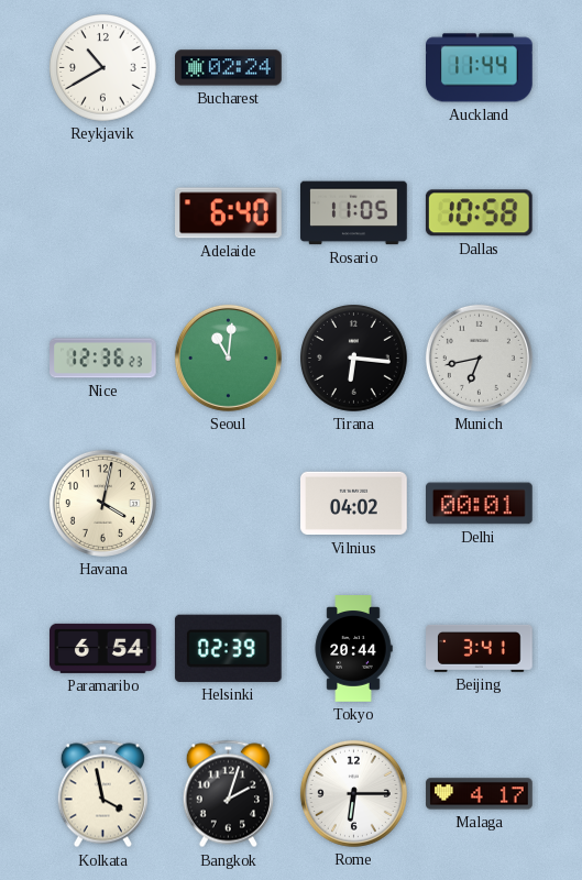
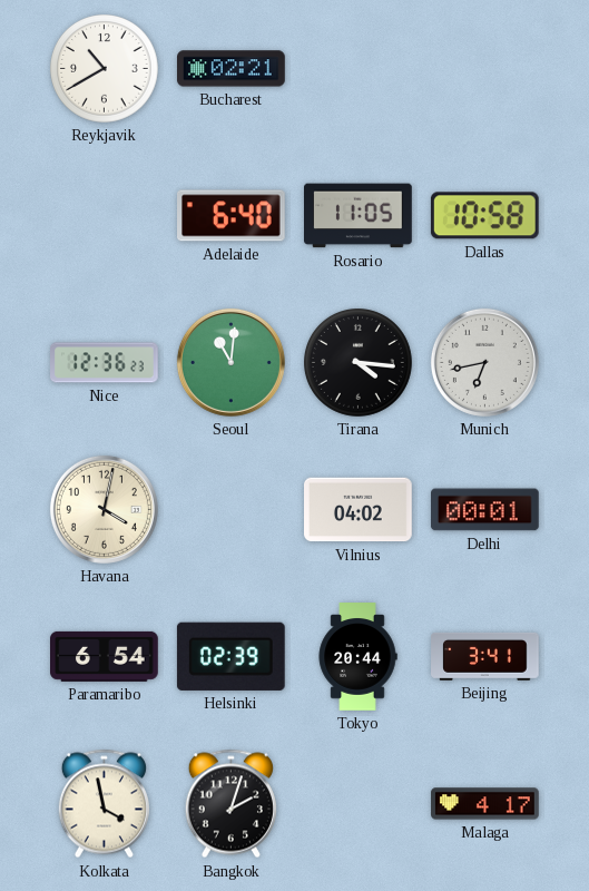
Bucharest: 02:24 -> 02:21 (232, 69)
Auckland: 11:44 -> none (480, 68)
Tirana: 6:16 -> 4:16 (359, 363)
Rome: 6:15 -> none (353, 793)
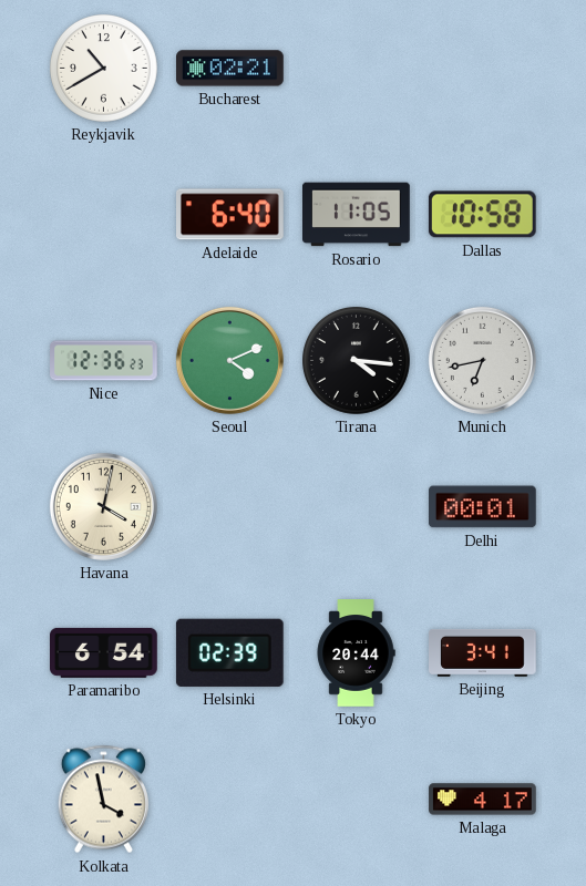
Seoul: 11:01 -> 4:11 (229, 360)
Vilnius: 04:02 -> none (359, 510)
Bangkok: 2:03 -> none (230, 804)
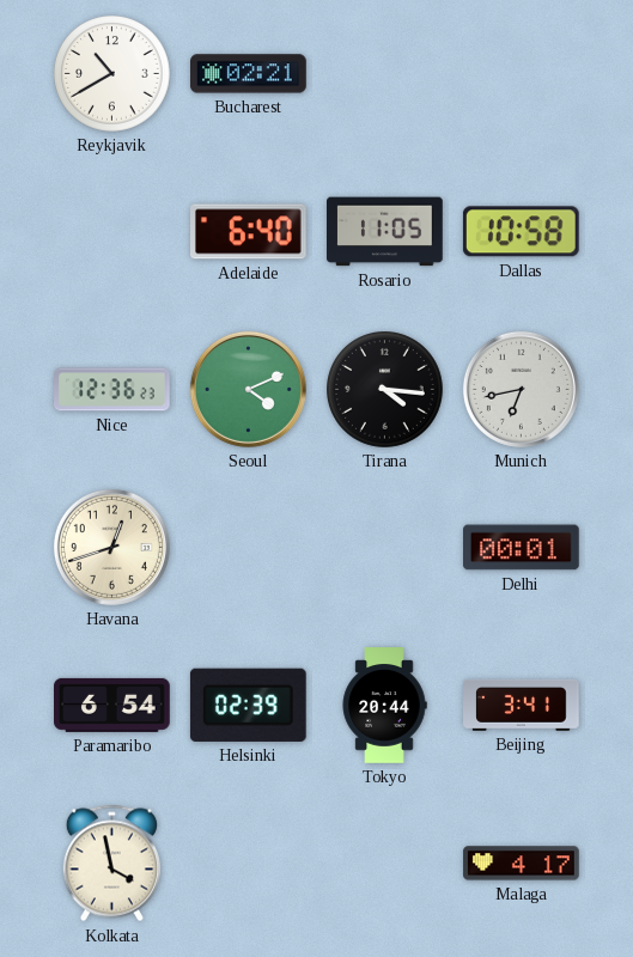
Havana: 4:02 -> 12:42 (111, 547)
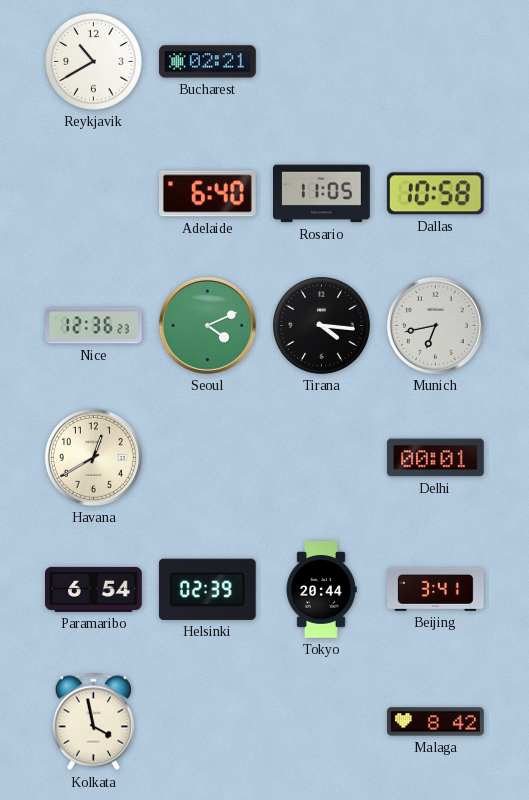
Havana: 12:42 -> 12:40 (93, 457)
Malaga: 4:17 -> 8:42 (436, 722)
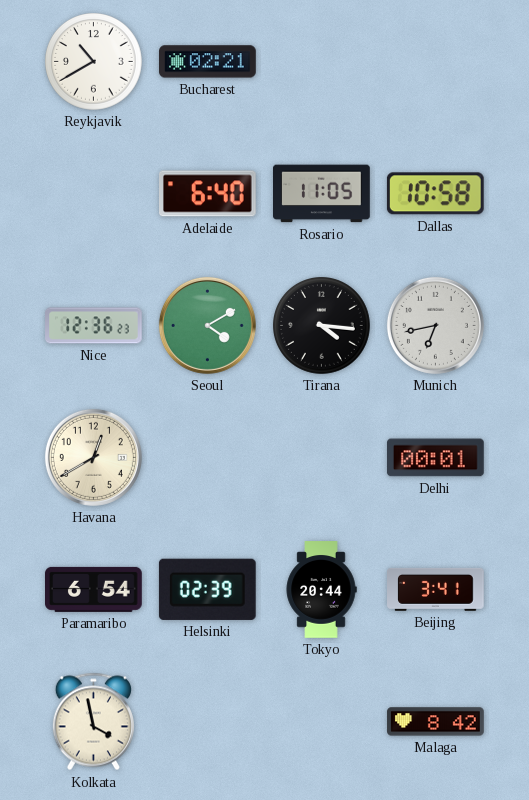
Seoul: 4:11 -> 4:10 (207, 325)
